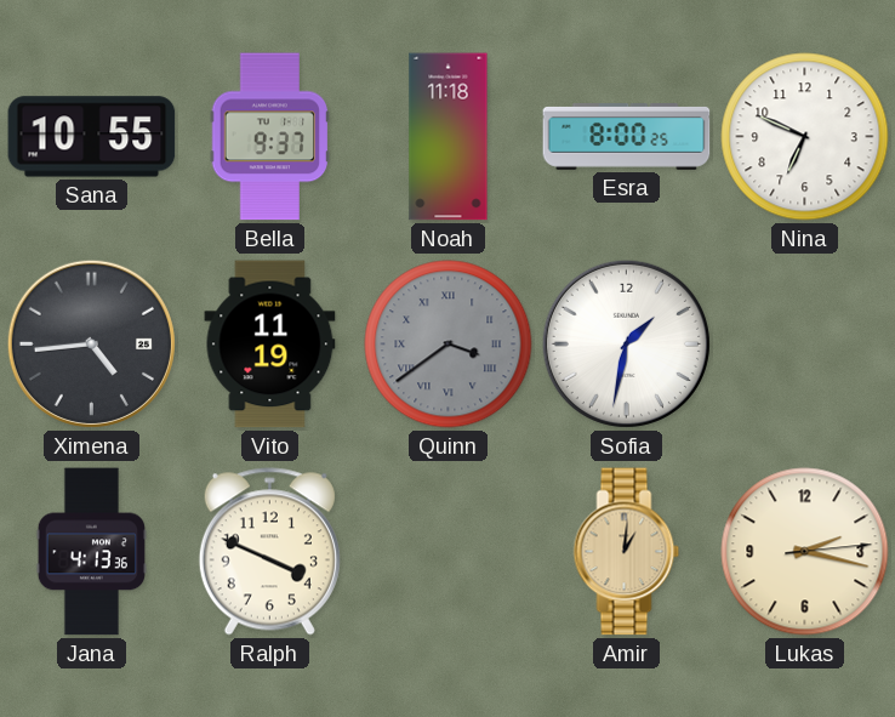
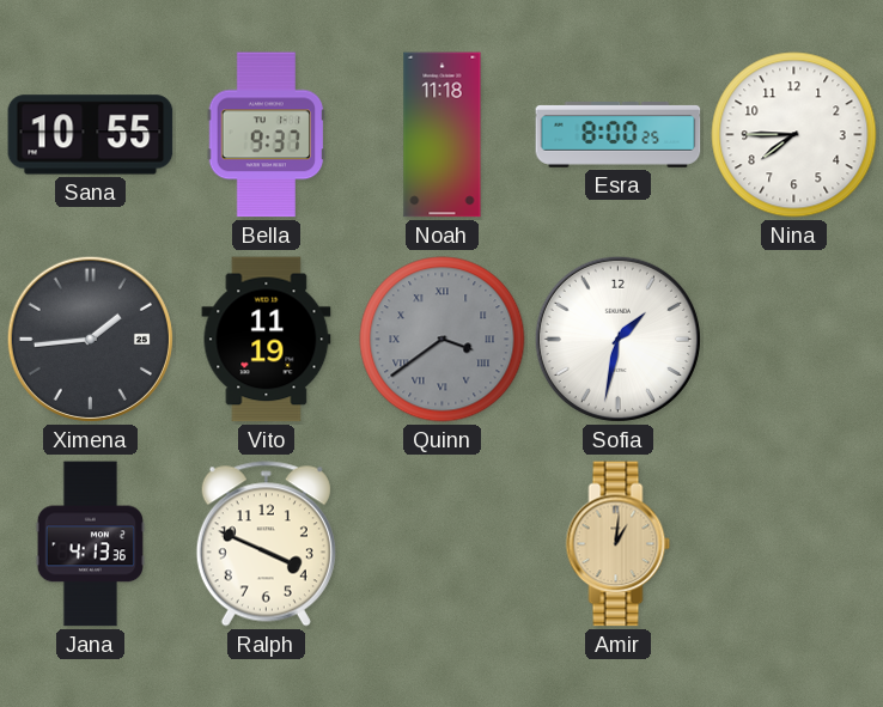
Nina: 6:49 -> 7:45 (794, 135)
Ximena: 4:44 -> 1:44 (90, 339)
Lukas: 2:17 -> none (805, 552)
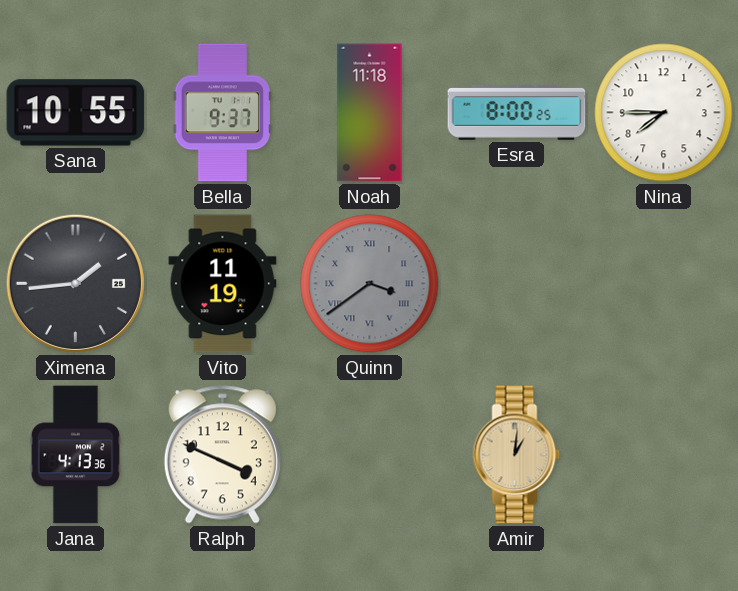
Sofia: 1:32 -> none (617, 339)
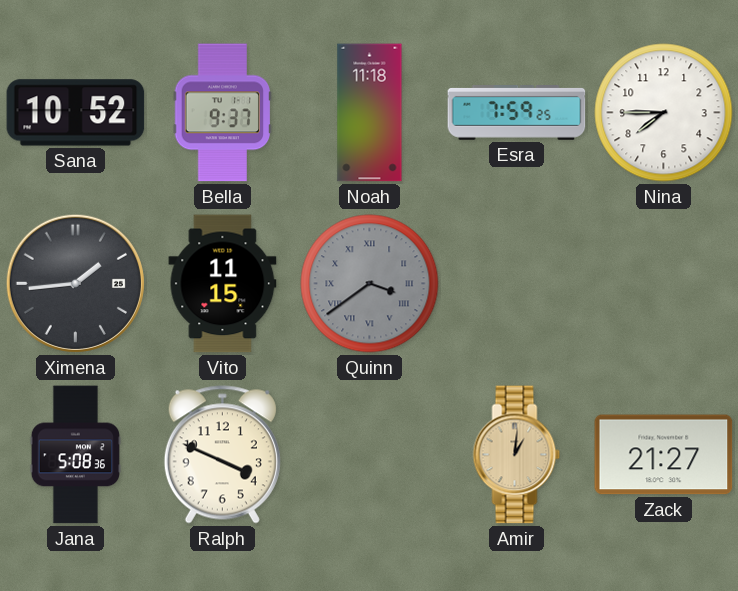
Sana: 10:55 -> 10:52 (76, 113)
Esra: 8:00 -> 7:59 (517, 113)
Vito: 11:19 -> 11:15 (223, 284)
Jana: 4:13 -> 5:08 (75, 455)
Zack: none -> 21:27 (664, 455)
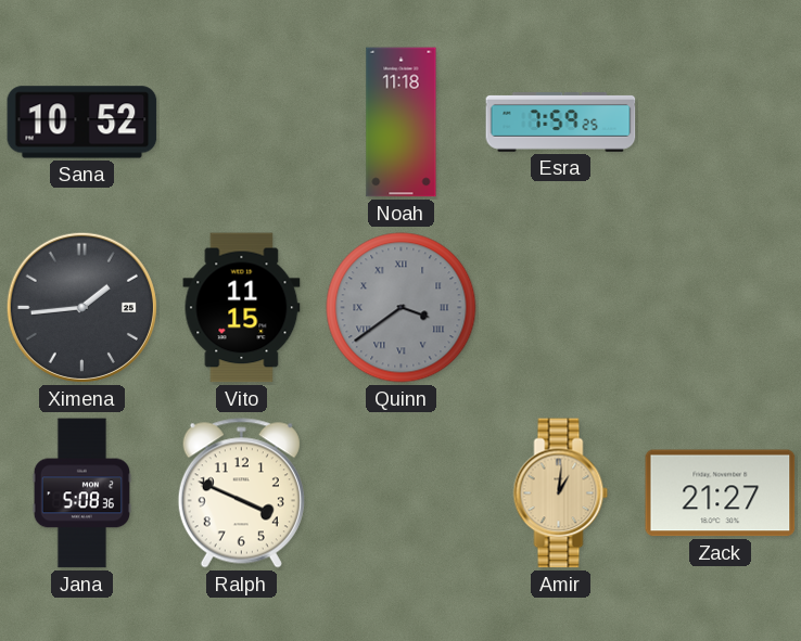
Bella: 9:37 -> none (223, 113)
Nina: 7:45 -> none (664, 113)
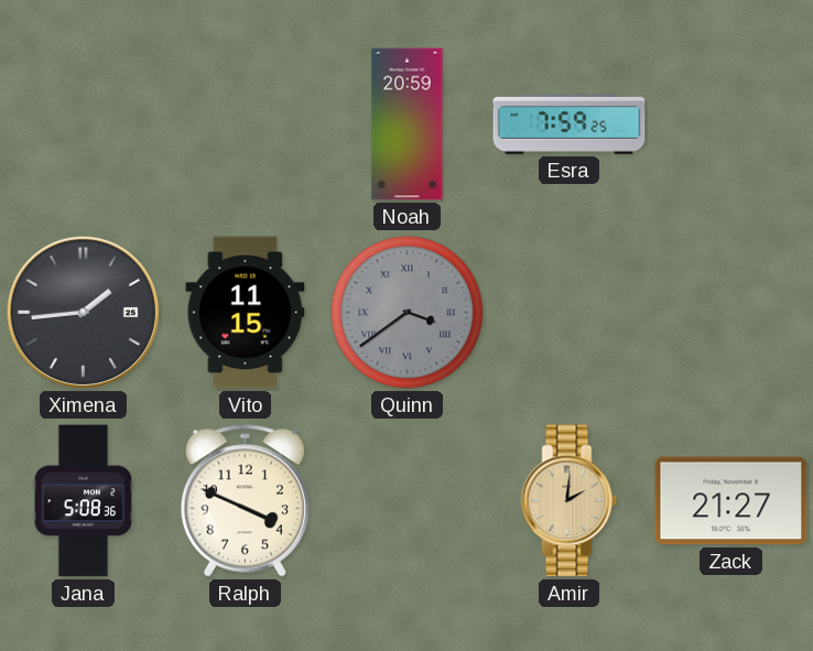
Sana: 10:52 -> none (82, 123)
Noah: 11:18 -> 20:59 (408, 124)
Amir: 1:01 -> 2:01 (570, 501)
